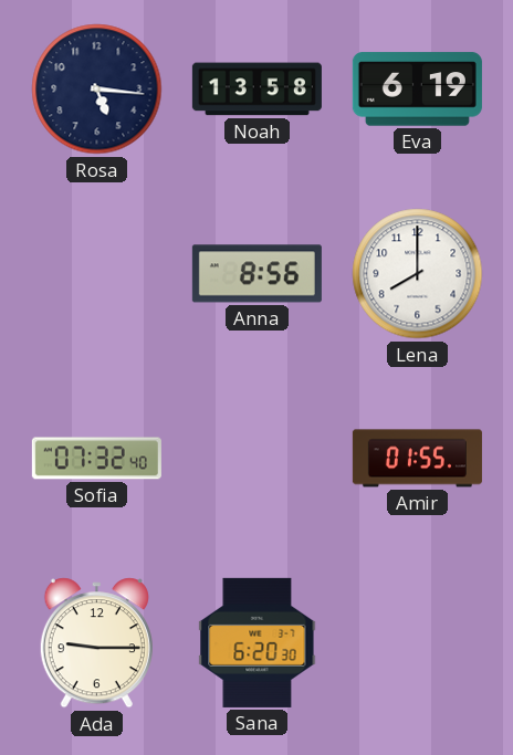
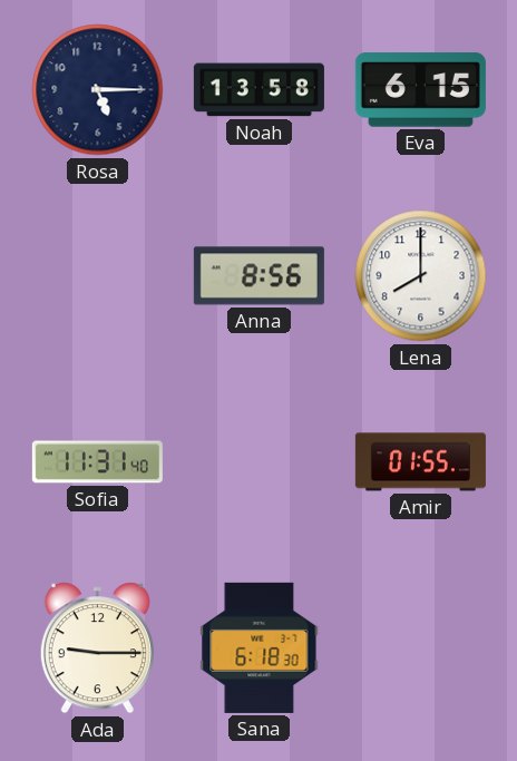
Rosa: 5:16 -> 5:15 (98, 90)
Eva: 6:19 -> 6:15 (420, 90)
Sofia: 07:32 -> 11:31 (97, 462)
Sana: 6:20 -> 6:18 (260, 647)
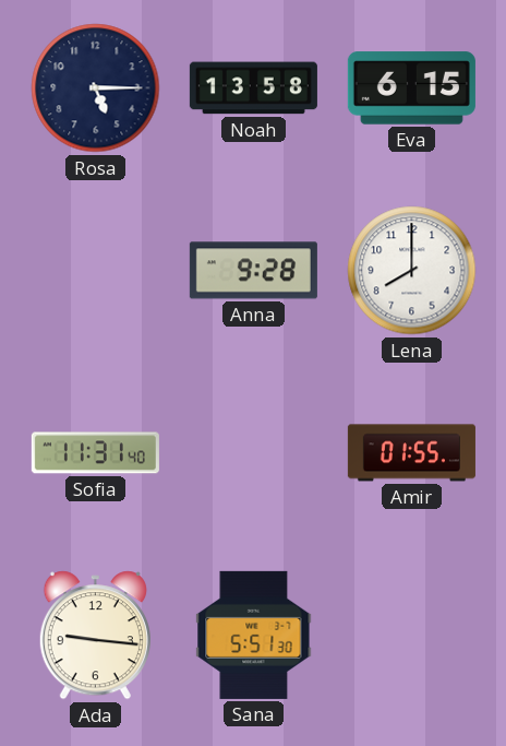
Anna: 8:56 -> 9:28 (253, 271)
Ada: 9:15 -> 9:16 (95, 636)
Sana: 6:18 -> 5:51 (254, 635)
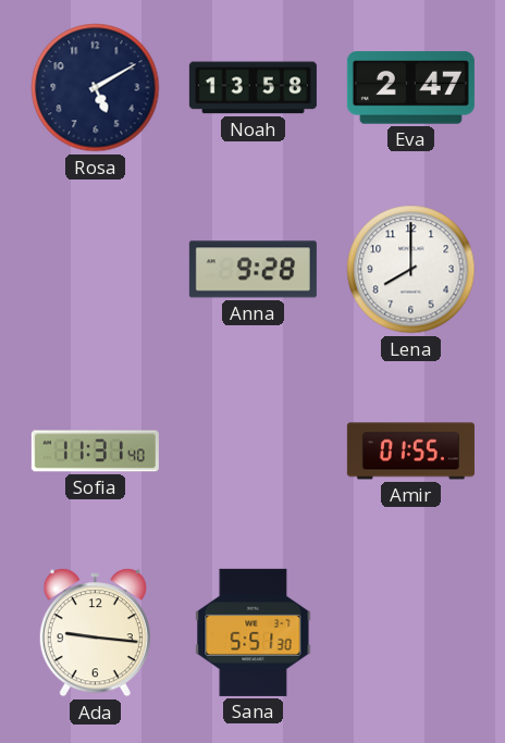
Rosa: 5:15 -> 5:10 (96, 88)
Eva: 6:15 -> 2:47 (410, 88)
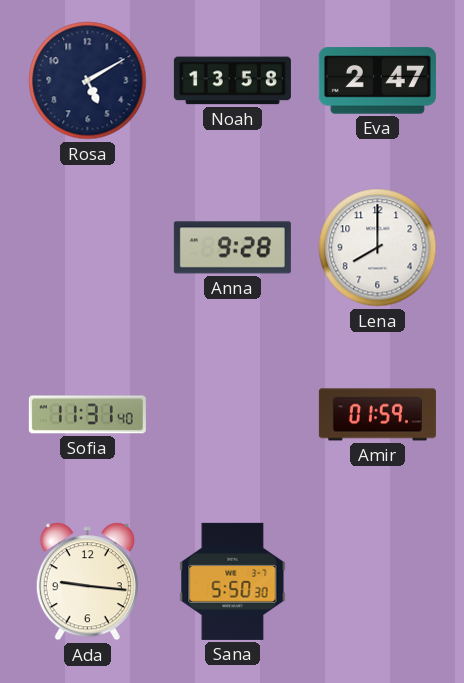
Amir: 01:55 -> 01:59 (377, 415)
Sana: 5:51 -> 5:50 (233, 581)
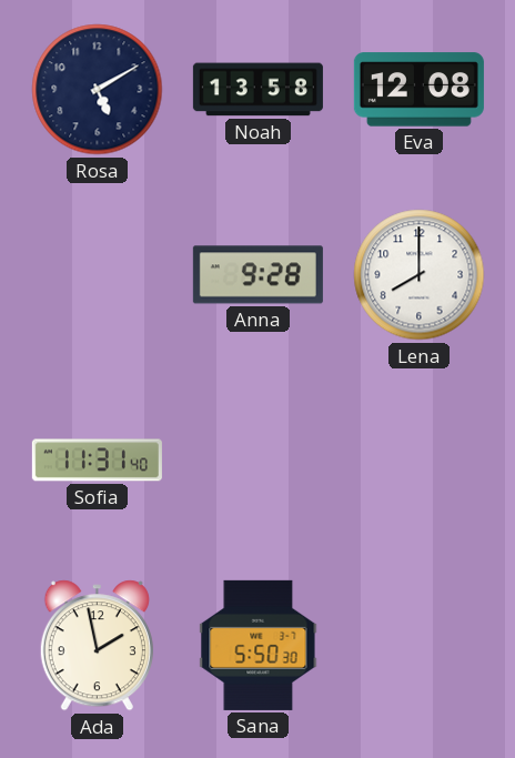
Eva: 2:47 -> 12:08 (418, 90)
Amir: 01:59 -> none (377, 415)
Ada: 9:16 -> 1:58 (97, 646)
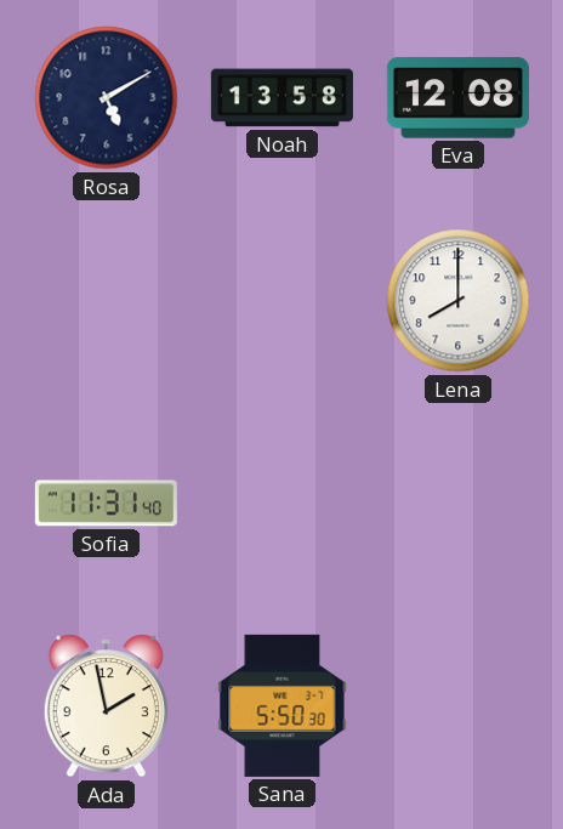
Anna: 9:28 -> none (257, 275)
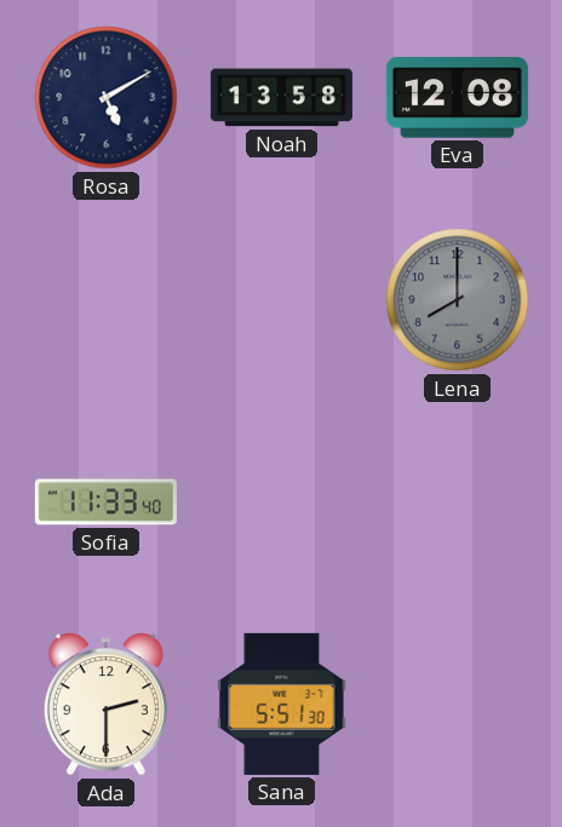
Lena dial: white -> grey (458, 300)
Sofia: 11:31 -> 11:33 (105, 502)
Ada: 1:58 -> 2:30 (105, 705)
Sana: 5:50 -> 5:51 (282, 703)
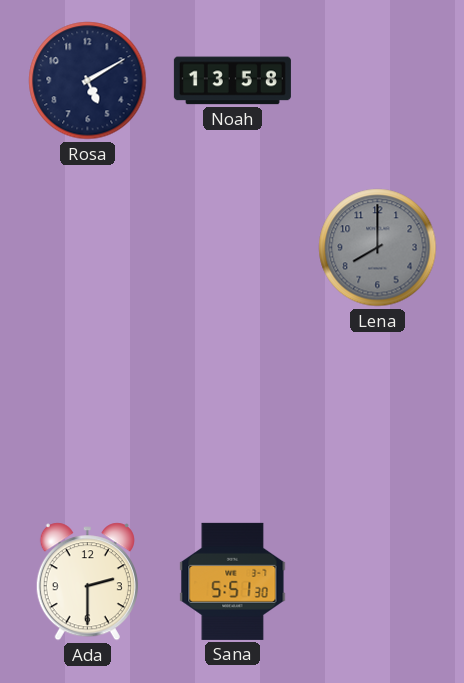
Eva: 12:08 -> none (457, 98)
Sofia: 11:33 -> none (105, 502)
